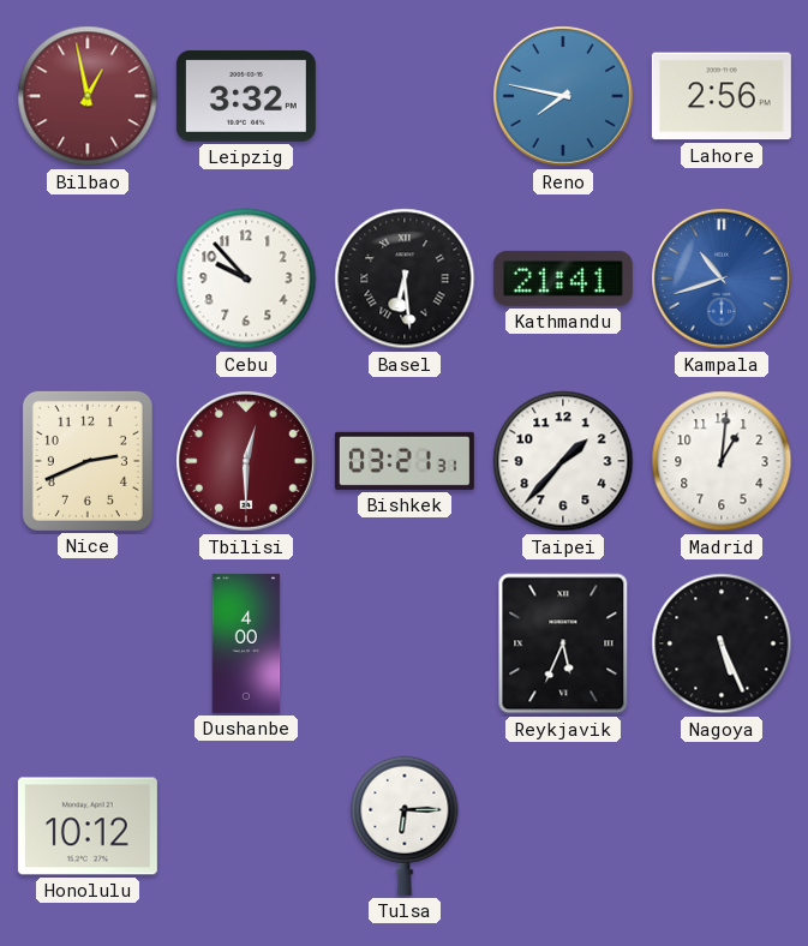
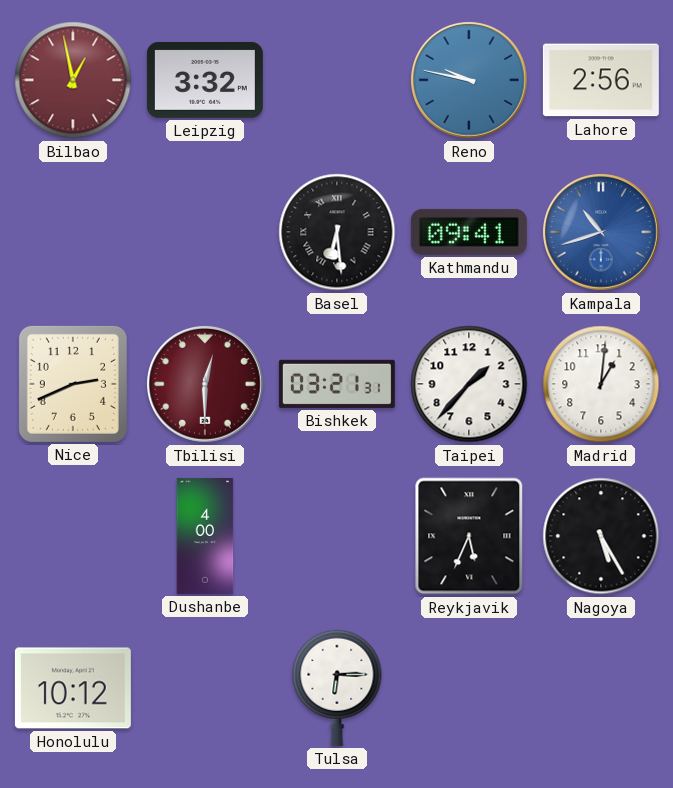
Reno: 7:47 -> 9:47 (470, 81)
Cebu: 9:53 -> none (246, 279)
Kathmandu: 21:41 -> 09:41 (469, 232)
Nagoya: 5:26 -> 5:25 (601, 536)
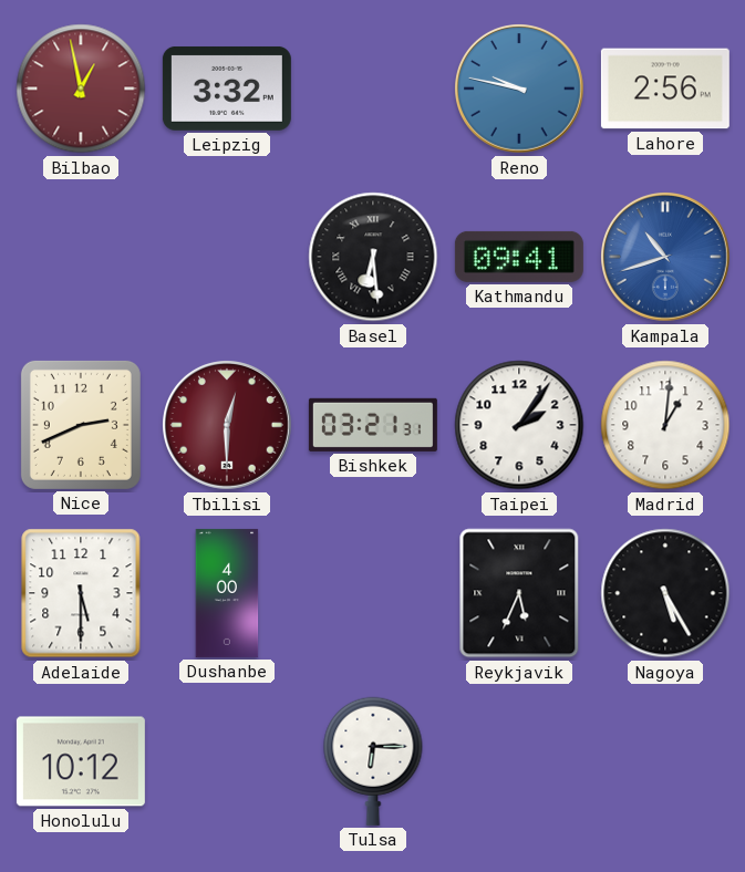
Taipei: 1:37 -> 2:06 (519, 425)
Adelaide: none -> 5:30 (81, 593)
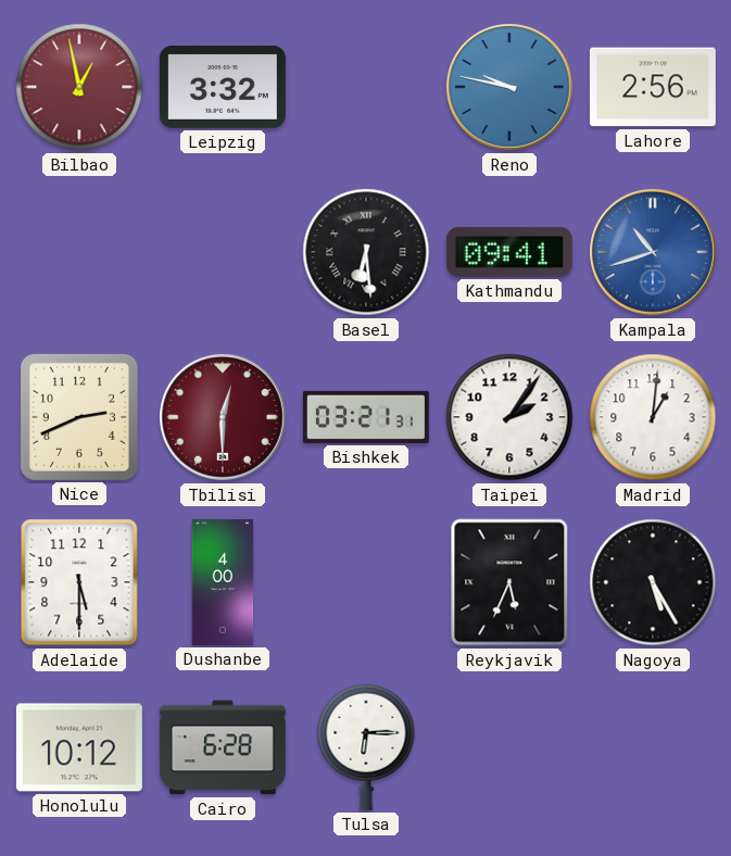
Cairo: none -> 6:28 (223, 747)
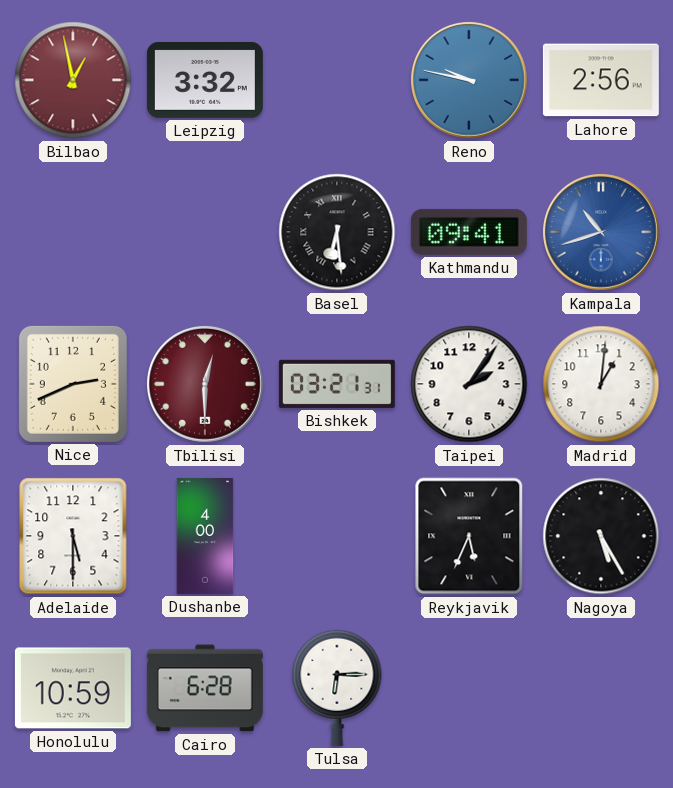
Honolulu: 10:12 -> 10:59 (73, 688)
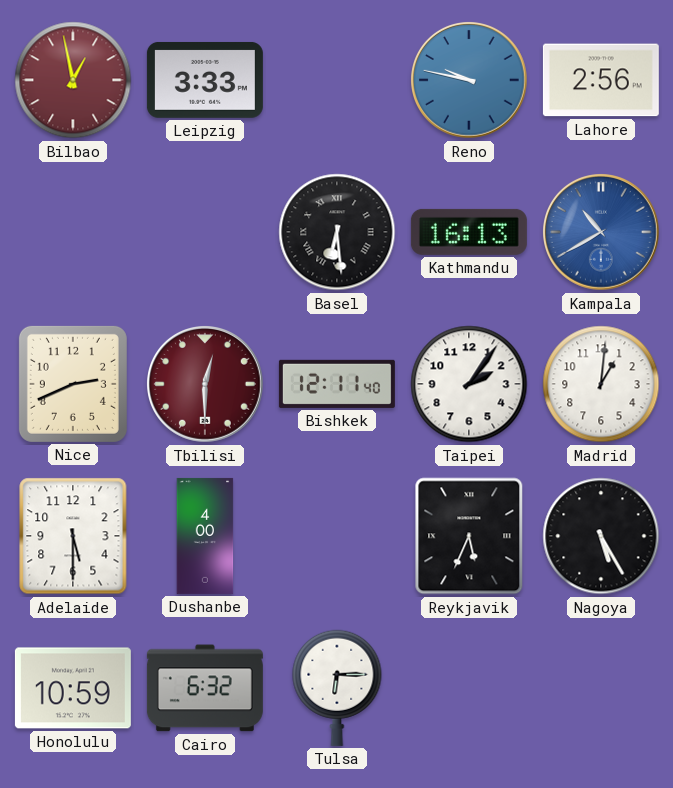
Leipzig: 3:32 -> 3:33 (205, 80)
Kathmandu: 09:41 -> 16:13 (469, 232)
Kampala: 10:42 -> 10:40 (602, 233)
Bishkek: 03:21 -> 12:11 (337, 384)
Cairo: 6:28 -> 6:32 (205, 688)
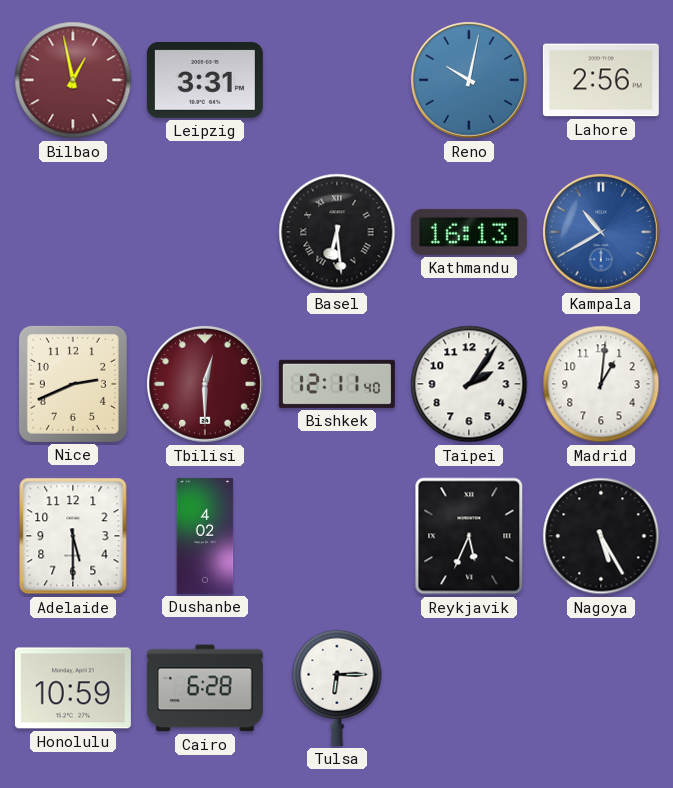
Leipzig: 3:33 -> 3:31 (205, 80)
Reno: 9:47 -> 10:02 (470, 81)
Dushanbe: 4:00 -> 4:02 (205, 536)
Cairo: 6:32 -> 6:28 (205, 688)
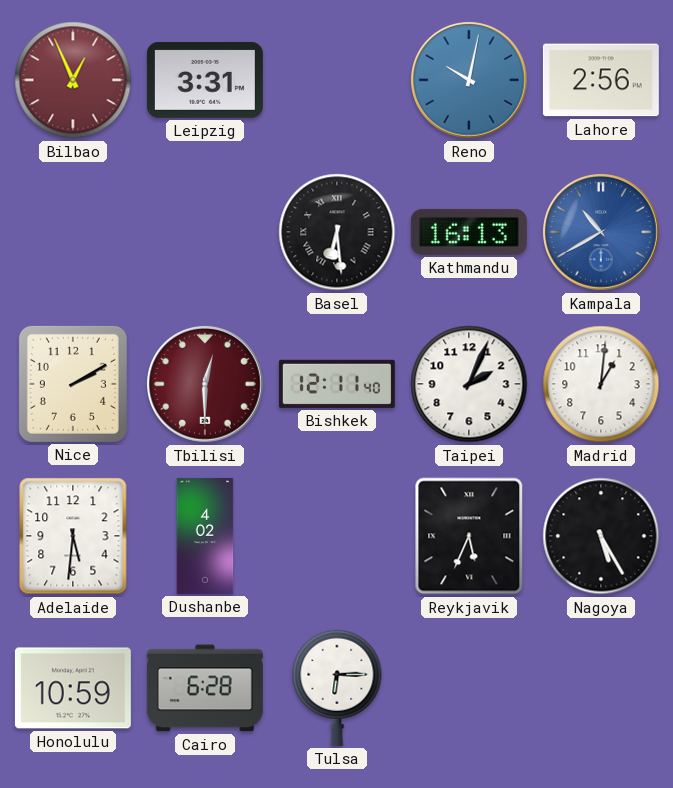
Bilbao: 12:58 -> 12:56 (73, 80)
Nice: 2:41 -> 2:10 (73, 384)
Taipei: 2:06 -> 2:04 (469, 384)
Adelaide: 5:30 -> 5:31 (73, 536)
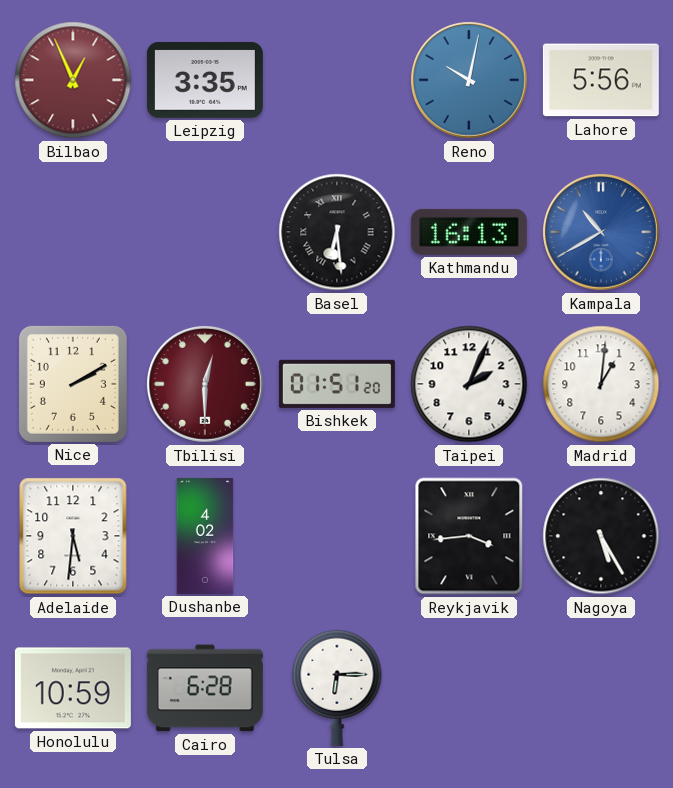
Leipzig: 3:31 -> 3:35 (205, 80)
Lahore: 2:56 -> 5:56 (601, 80)
Bishkek: 12:11 -> 01:51 (337, 384)
Reykjavik: 5:34 -> 3:44 (469, 536)
